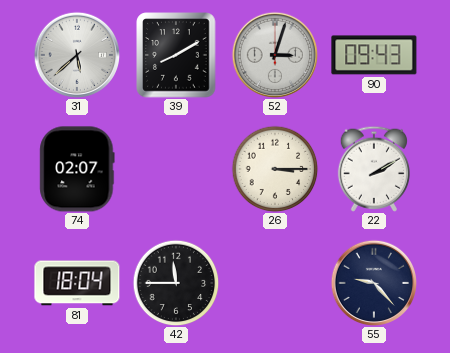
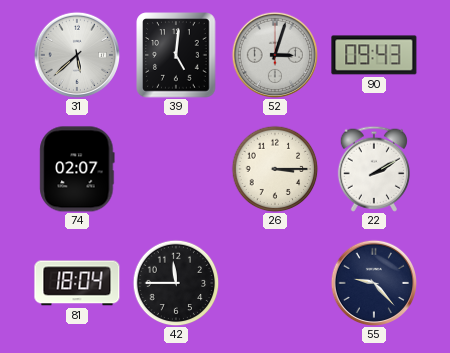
39: 8:10 -> 5:01 (176, 55)
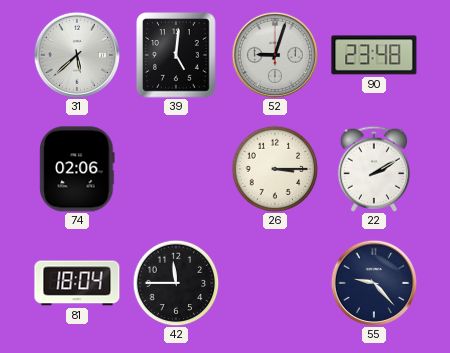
52: 3:03 -> 9:03 (274, 54)
90: 09:43 -> 23:48 (374, 55)
74: 02:07 -> 02:06 (77, 169)
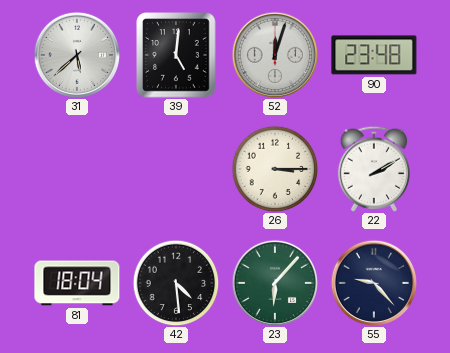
52: 9:03 -> 12:03 (274, 54)
74: 02:06 -> none (77, 169)
42: 11:45 -> 4:29 (176, 283)
23: none -> 6:07 (274, 282)
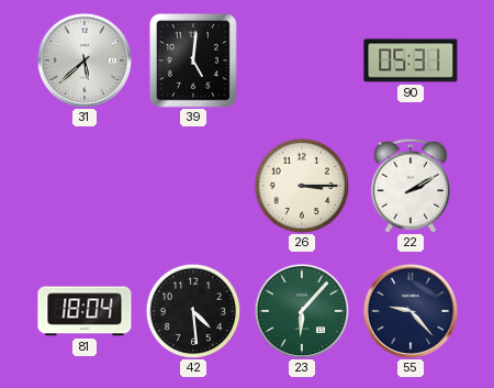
52: 12:03 -> none (274, 54)
90: 23:48 -> 05:31 (411, 60)
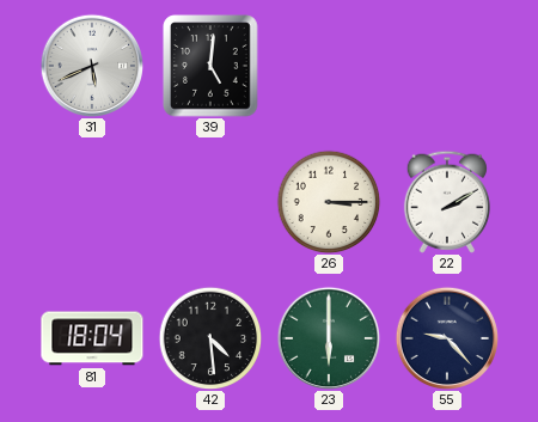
31: 5:38 -> 5:41 (91, 65)
90: 05:31 -> none (411, 60)
23: 6:07 -> 6:00 (328, 337)
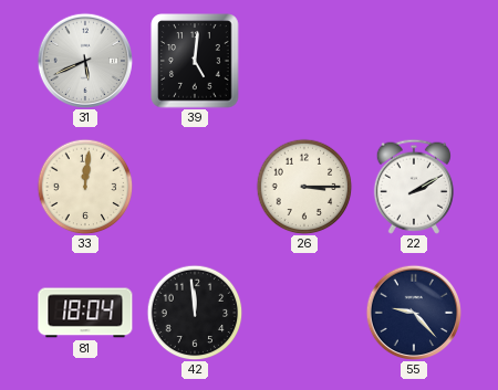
33: none -> 12:01 (85, 187)
42: 4:29 -> 11:59 (195, 313)
23: 6:00 -> none (328, 337)
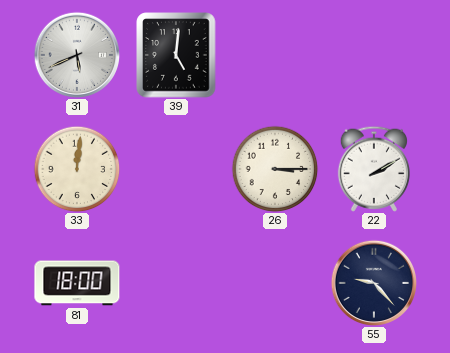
81: 18:04 -> 18:00 (77, 283)
42: 11:59 -> none (195, 313)
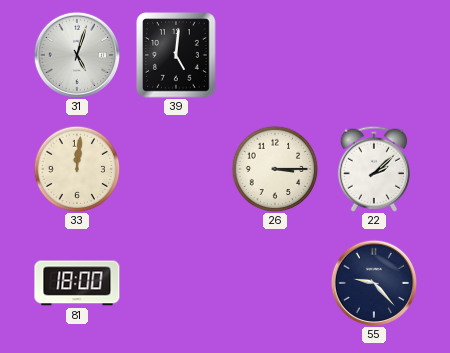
31: 5:41 -> 5:03 (76, 54)
22: 2:10 -> 2:08 (373, 169)
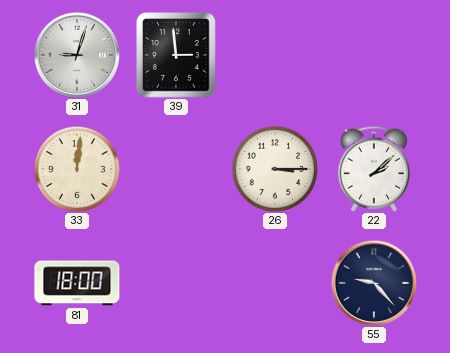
31: 5:03 -> 9:03 (76, 54)
39: 5:01 -> 2:59 (176, 55)
